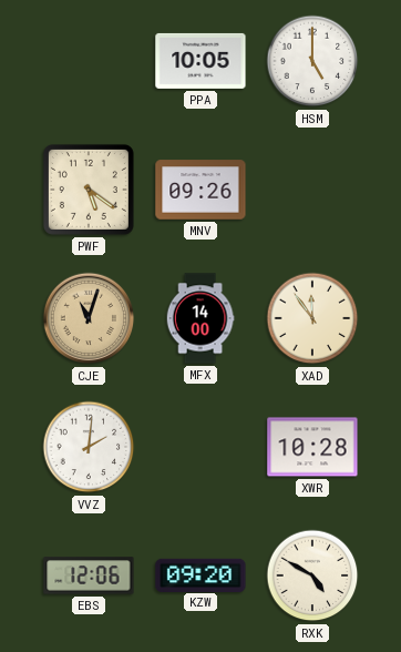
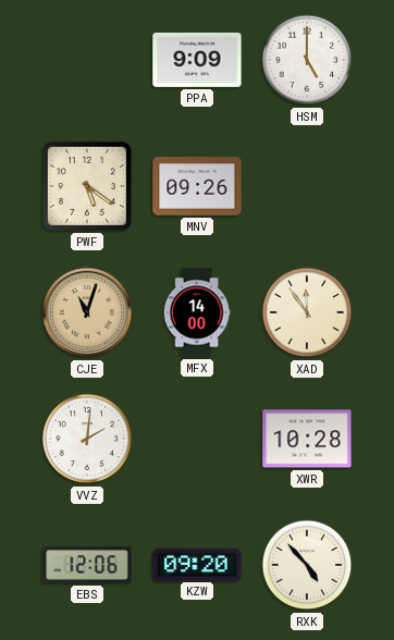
PPA: 10:05 -> 9:09 (197, 60)
RXK: 4:50 -> 4:53 (307, 565)
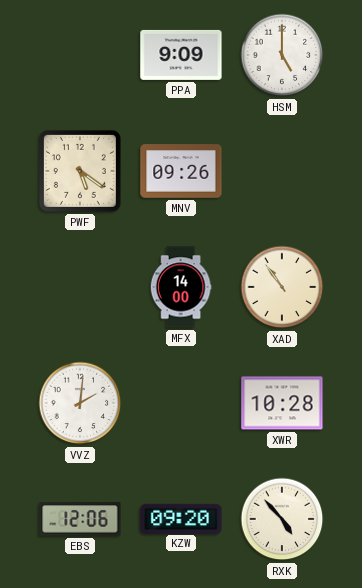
CJE: 11:03 -> none (87, 312)
XAD: 11:54 -> 10:54 (282, 287)
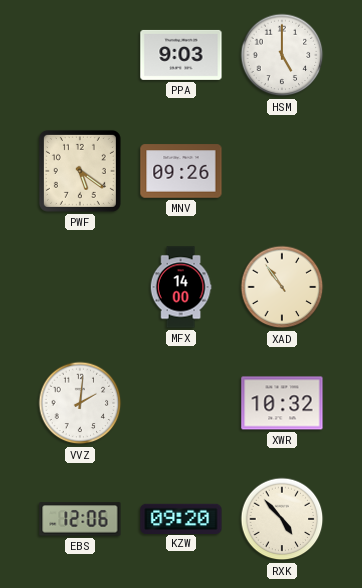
PPA: 9:09 -> 9:03 (181, 55)
XWR: 10:28 -> 10:32 (282, 403)
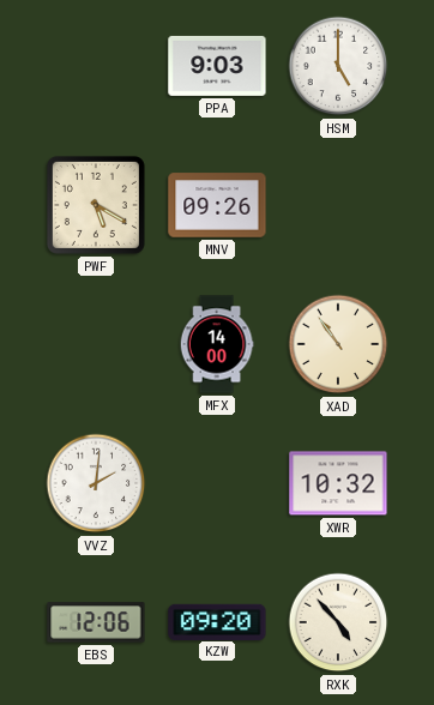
PWF: 5:21 -> 5:20 (96, 205)
